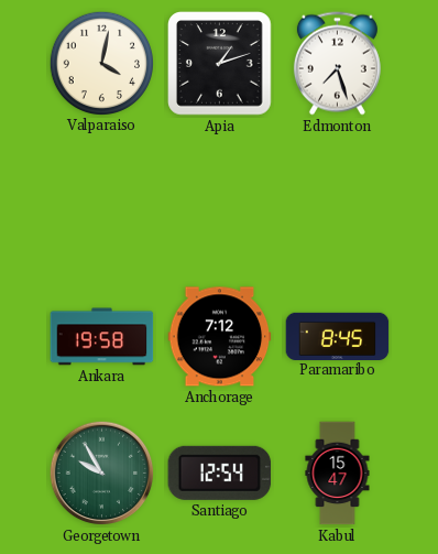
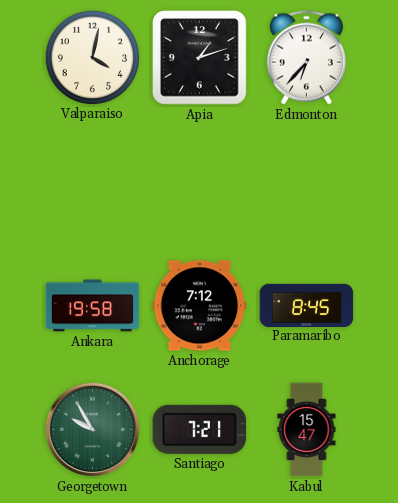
Edmonton: 7:27 -> 6:37 (306, 58)
Santiago: 12:54 -> 7:21 (200, 429)
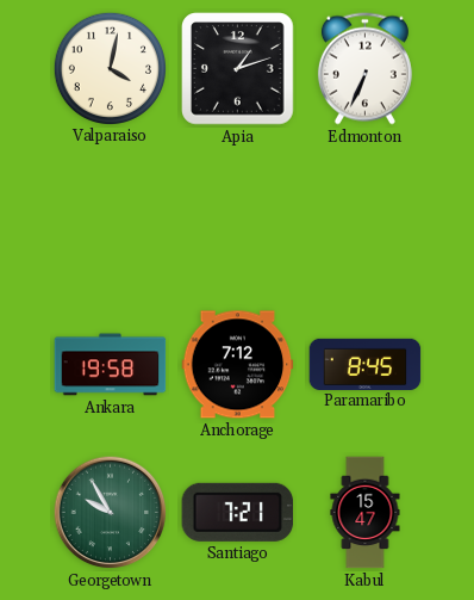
Edmonton: 6:37 -> 6:34 (364, 69)
